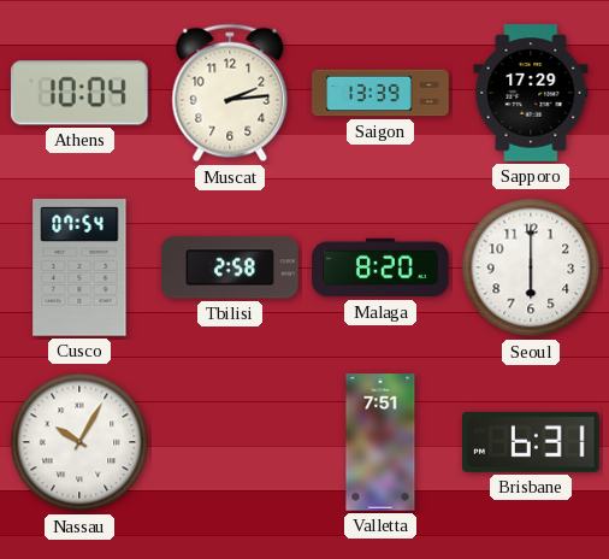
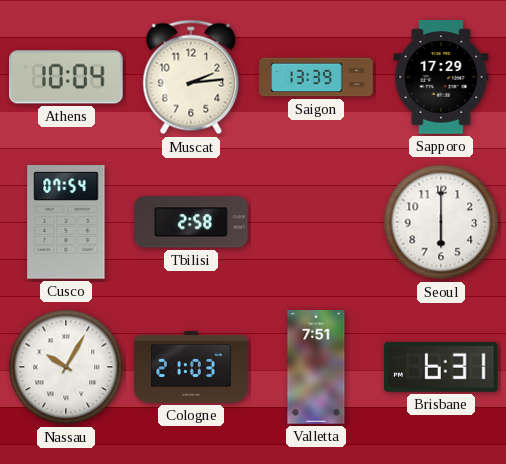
Malaga: 8:20 -> none (380, 267)
Cologne: none -> 21:03 (191, 368)
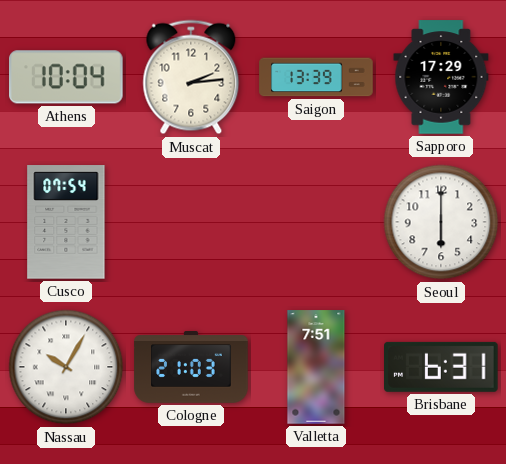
Tbilisi: 2:58 -> none (191, 222)
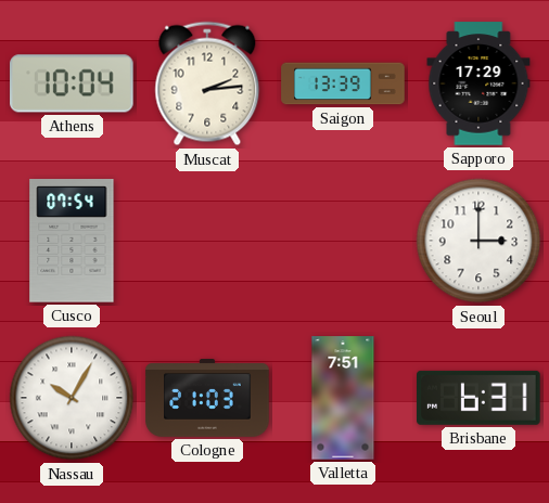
Seoul: 6:00 -> 3:00 (478, 241)
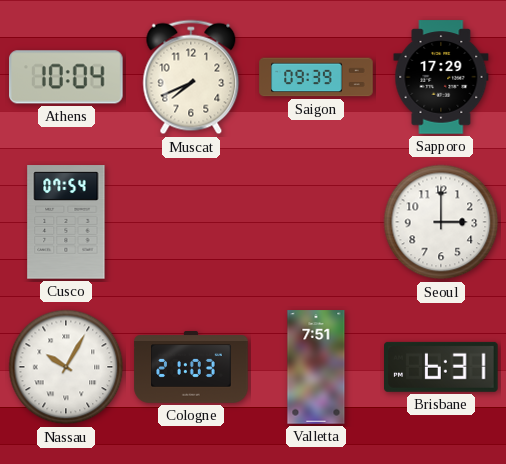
Muscat: 2:14 -> 7:41 (191, 77)
Saigon: 13:39 -> 09:39 (316, 77)
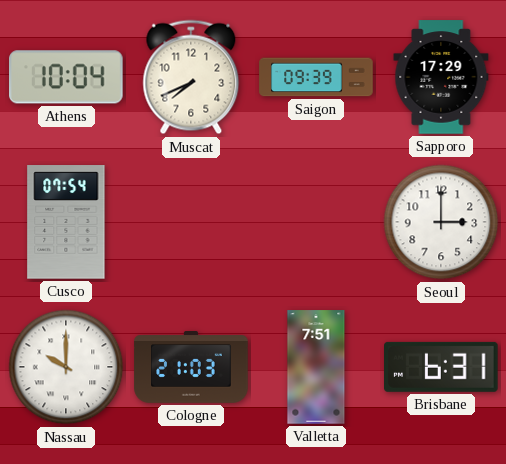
Nassau: 10:05 -> 10:00 (66, 367)
